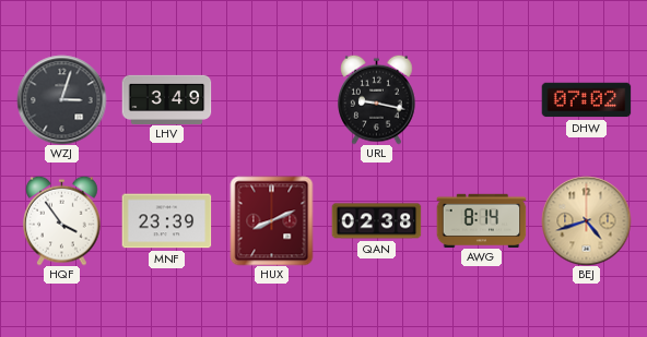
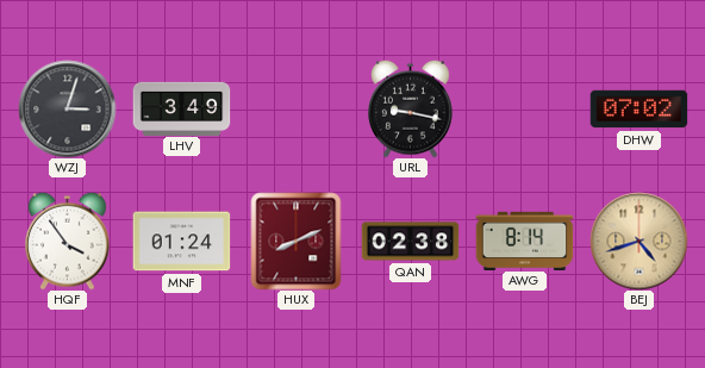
MNF: 23:39 -> 01:24 (181, 242)
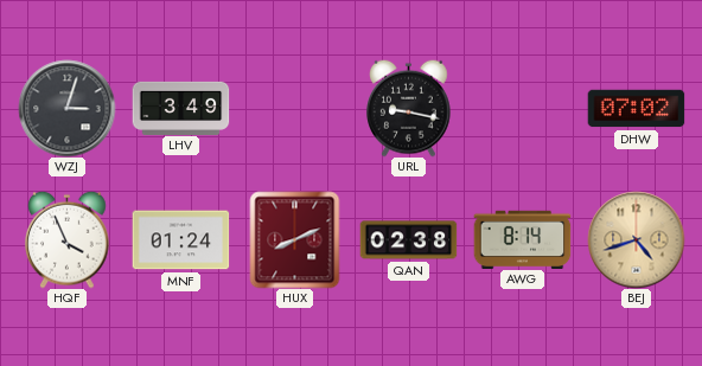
HQF: 3:54 -> 3:56 (68, 239)
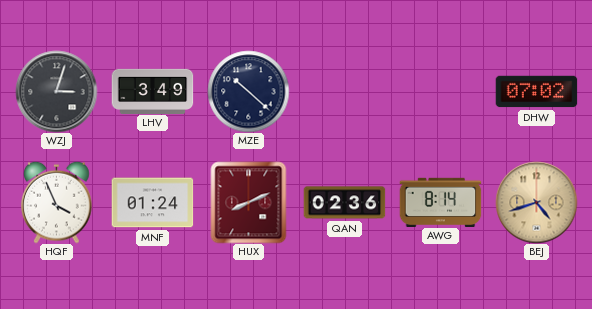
MZE: none -> 10:22 (248, 91)
URL: 9:17 -> none (409, 108)
QAN: 02:38 -> 02:36 (344, 203)
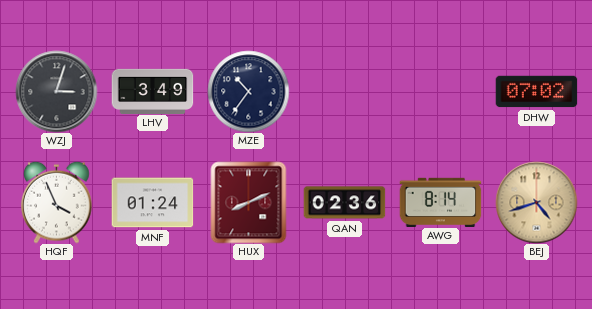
MZE: 10:22 -> 10:36 (248, 91)
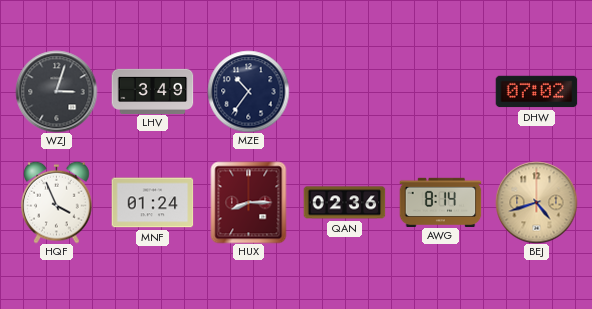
HUX: 8:11 -> 8:15 (249, 202)
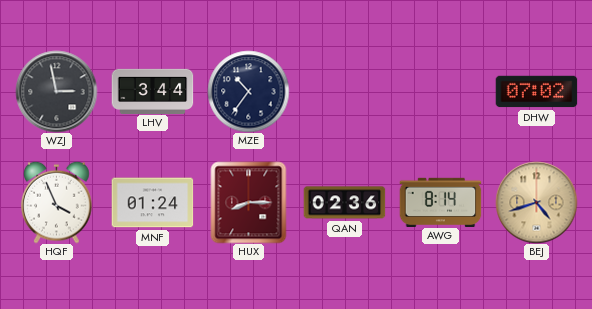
WZJ: 3:03 -> 2:58 (56, 91)
LHV: 3:49 -> 3:44 (152, 91)
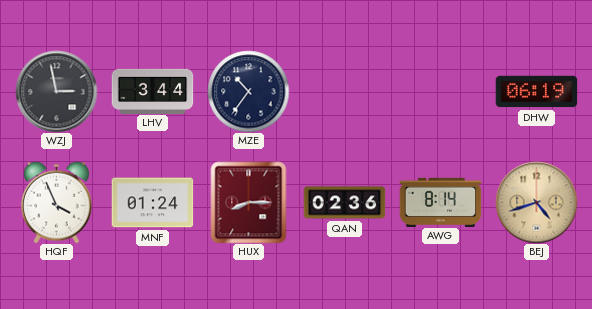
DHW: 07:02 -> 06:19 (536, 92)
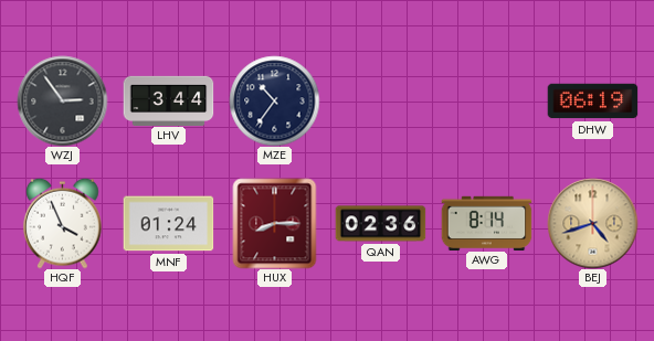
WZJ: 2:58 -> 2:54 (62, 100)
